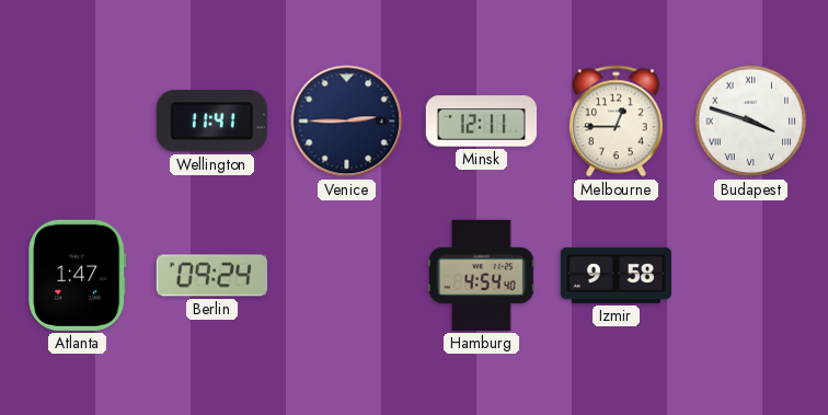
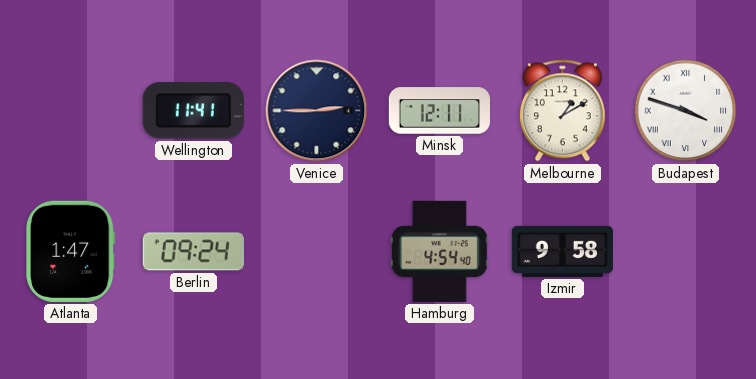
Melbourne: 12:45 -> 1:10 (562, 111)
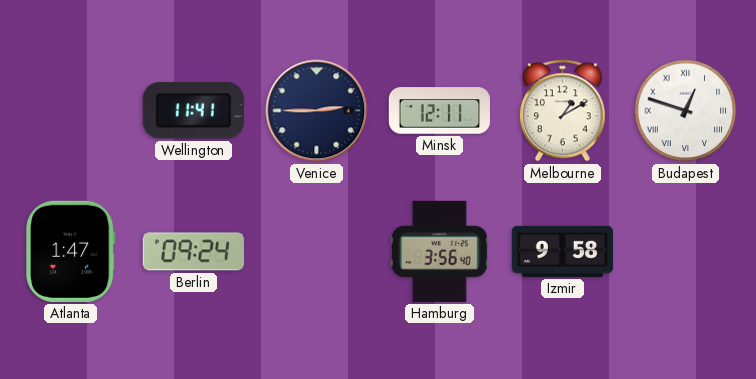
Budapest: 3:48 -> 12:48 (686, 111)
Hamburg: 4:54 -> 3:56 (440, 251)
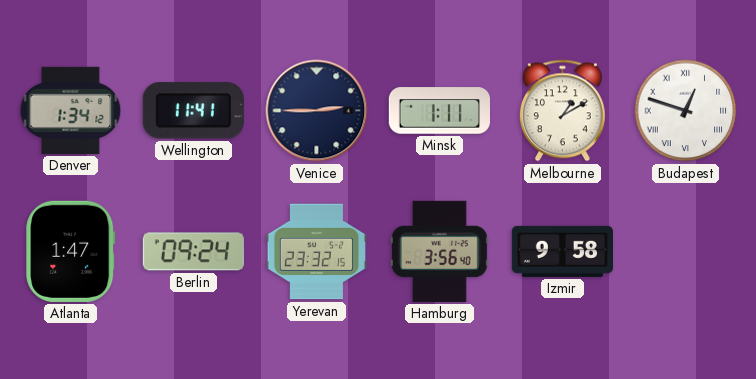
Denver: none -> 1:34 (71, 110)
Minsk: 12:11 -> 1:11 (439, 111)
Yerevan: none -> 23:32 (316, 252)
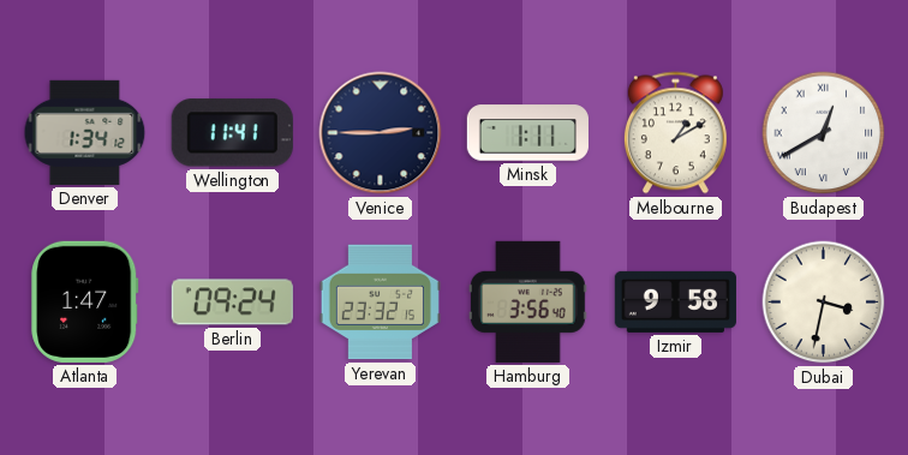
Budapest: 12:48 -> 12:40 (824, 133)
Dubai: none -> 3:32 (824, 303)
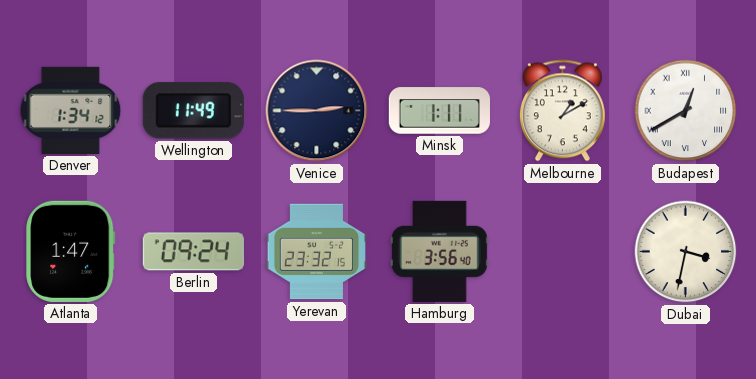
Wellington: 11:41 -> 11:49 (193, 111)
Izmir: 9:58 -> none (675, 301)
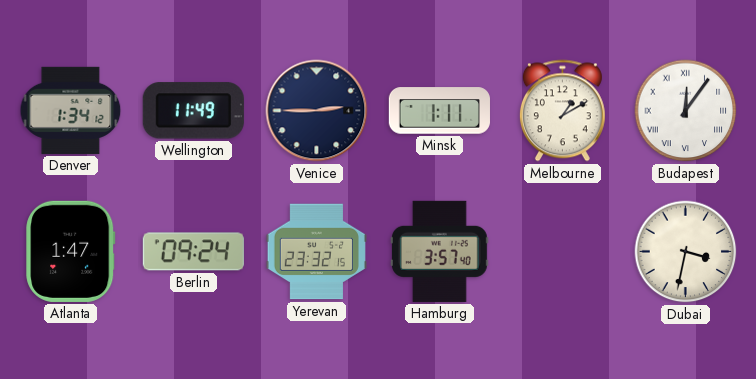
Budapest: 12:40 -> 12:06 (686, 111)
Hamburg: 3:56 -> 3:57 (440, 251)
